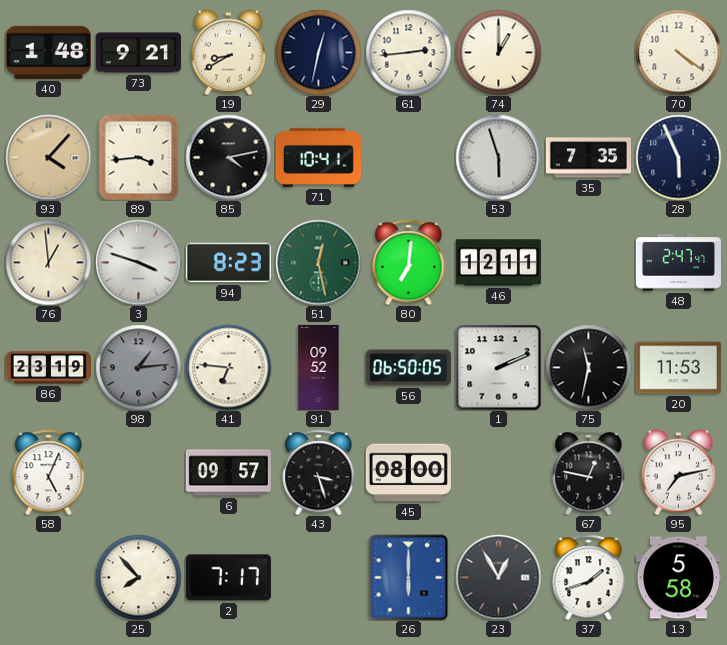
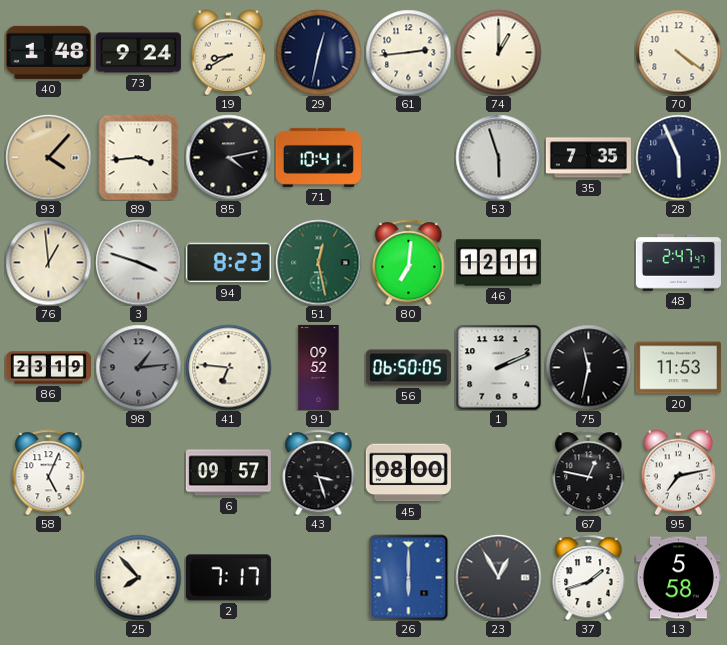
73: 9:21 -> 9:24 (138, 53)
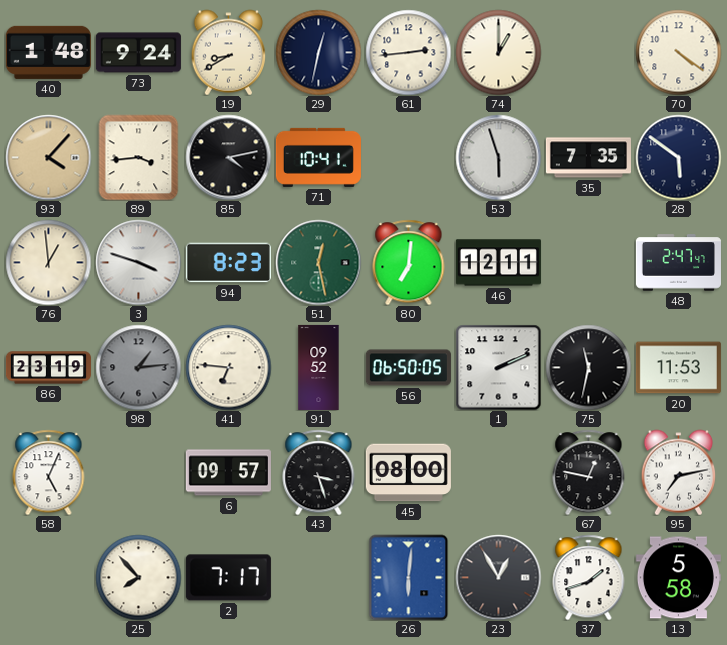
28: 5:56 -> 5:51 (678, 157)
26: 6:00 -> 6:01 (409, 577)
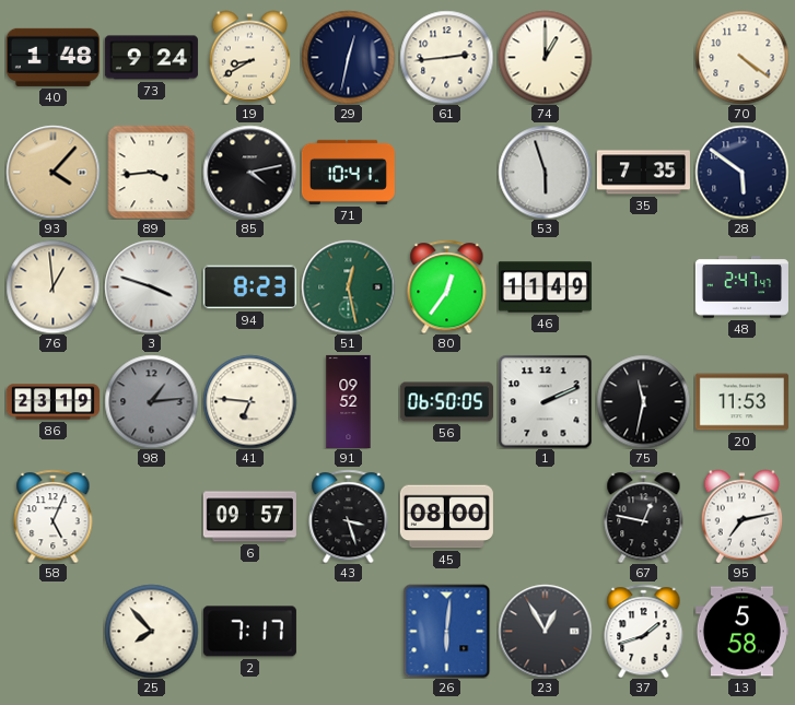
80: 7:01 -> 12:36 (447, 286)
46: 12:11 -> 11:49 (545, 287)
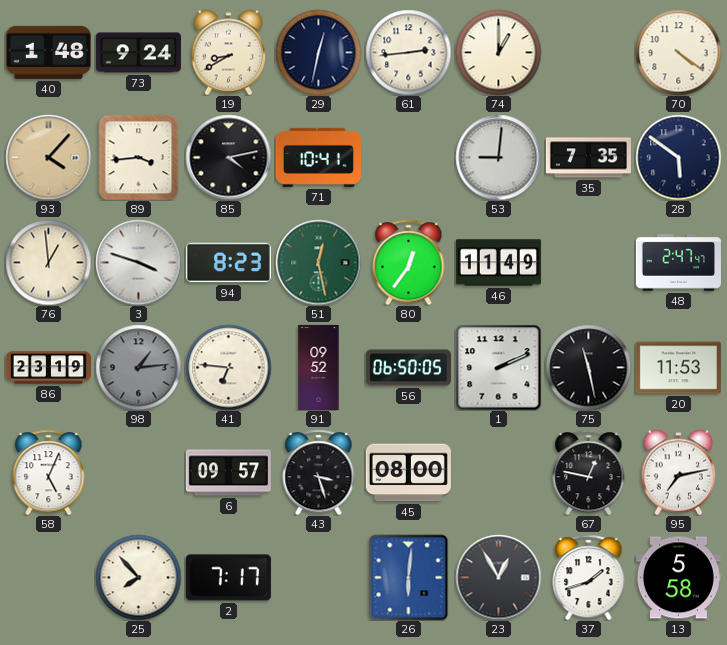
53: 5:57 -> 9:01 (498, 157)
75: 11:32 -> 11:28 (588, 367)
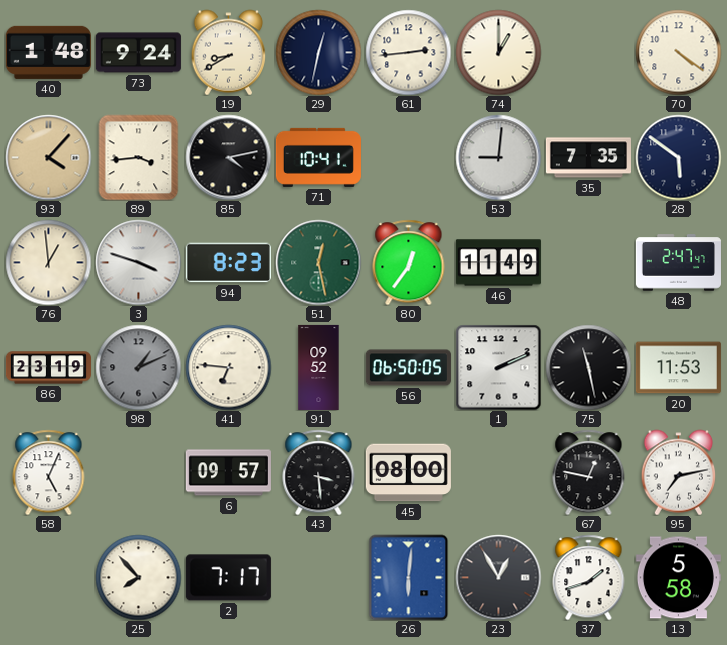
98: 1:14 -> 1:11 (138, 367)
43: 3:27 -> 3:29 (319, 472)
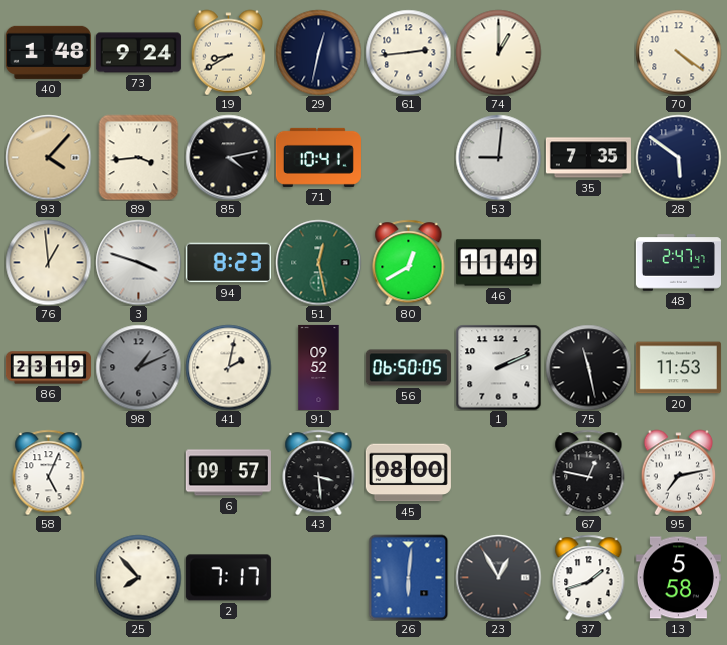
80: 12:36 -> 12:40 (409, 262)
41: 6:46 -> 2:02 (228, 367)
